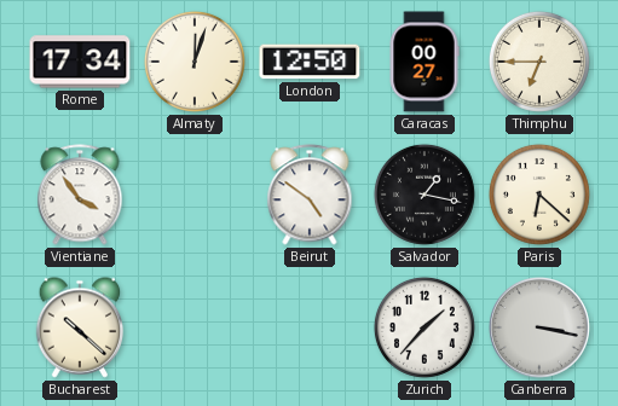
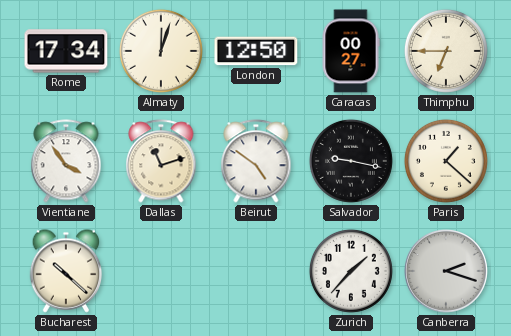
Dallas: none -> 11:12 (161, 161)
Salvador: 1:17 -> 9:17 (351, 161)
Paris: 6:22 -> 1:22 (446, 161)
Canberra: 3:17 -> 2:18 (447, 272)
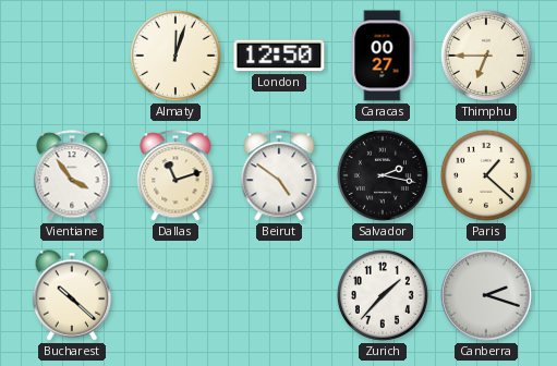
Rome: 17:34 -> none (66, 51)
Salvador: 9:17 -> 2:17 (383, 175)
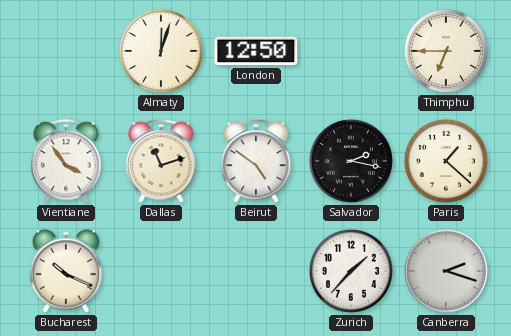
Caracas: 00:27 -> none (383, 56)
Bucharest: 10:22 -> 10:19 (66, 271)
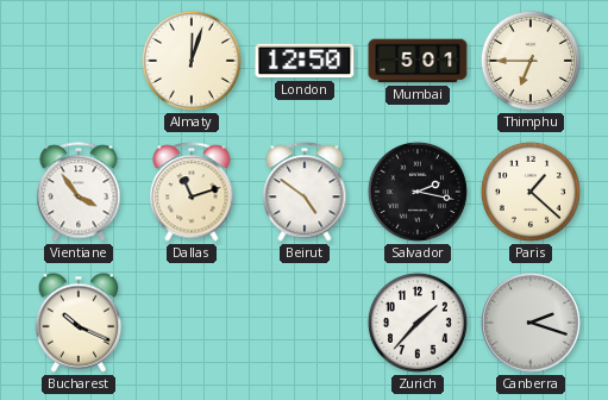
Mumbai: none -> 5:01 (418, 61)
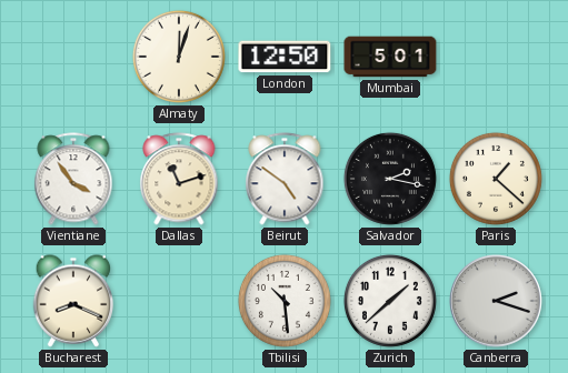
Thimphu: 6:45 -> none (531, 61)
Bucharest: 10:19 -> 8:19 (73, 301)
Tbilisi: none -> 10:29 (285, 301)
Zurich: 1:37 -> 1:38 (390, 301)
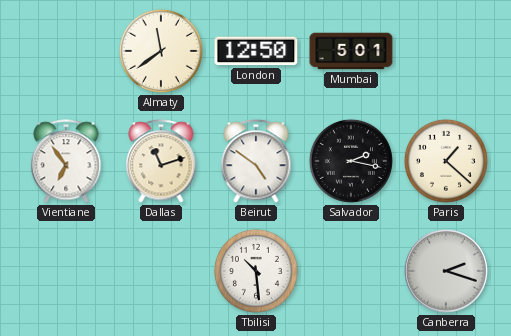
Almaty: 12:03 -> 11:39 (161, 51)
Vientiane: 3:54 -> 6:54 (66, 161)
Bucharest: 8:19 -> none (73, 301)
Zurich: 1:38 -> none (390, 301)
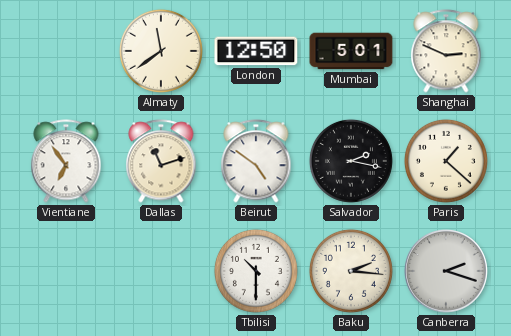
Shanghai: none -> 2:49 (446, 51)
Tbilisi: 10:29 -> 10:30 (256, 271)
Baku: none -> 2:16 (351, 271)
